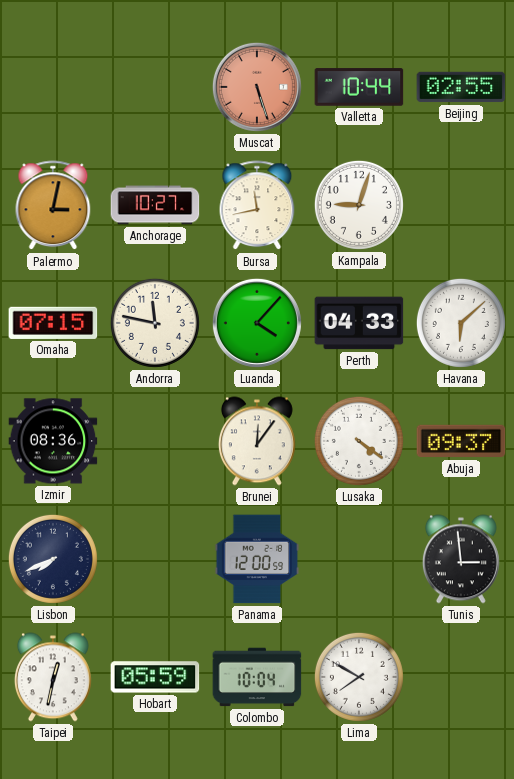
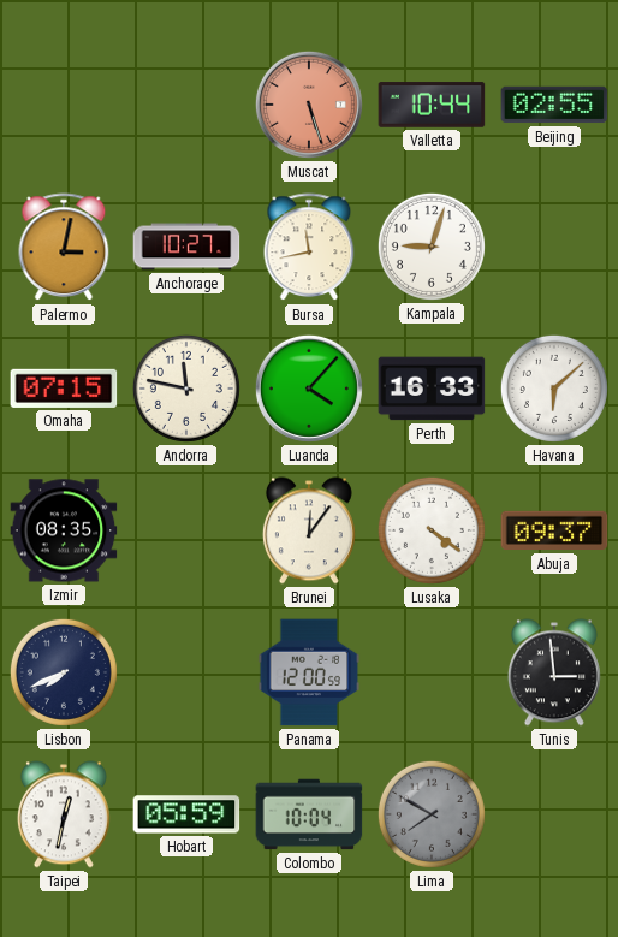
Perth: 04:33 -> 16:33 (432, 389)
Izmir: 08:36 -> 08:35 (64, 530)
Lima dial: white -> grey (432, 814)
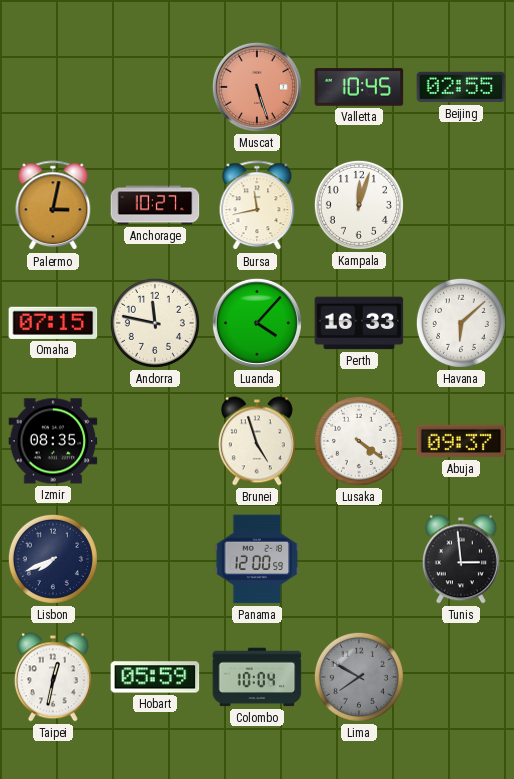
Valletta: 10:44 -> 10:45 (359, 87)
Kampala: 9:03 -> 12:03 (359, 205)
Brunei: 12:06 -> 4:57 (257, 441)
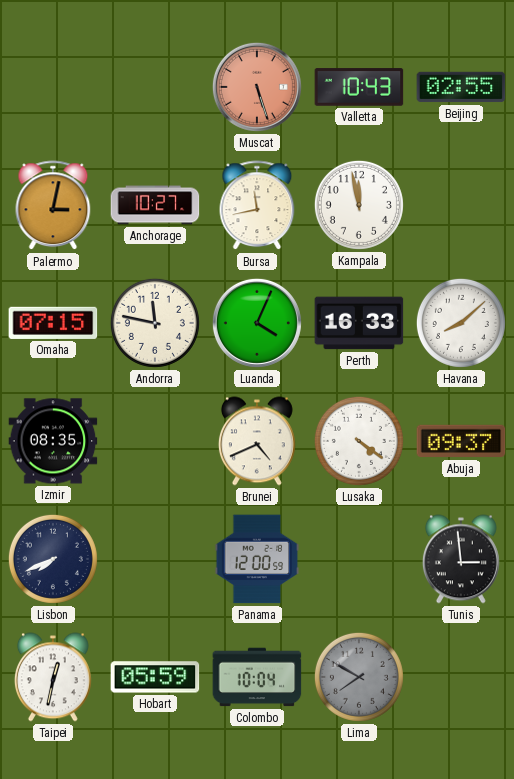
Valletta: 10:45 -> 10:43 (359, 87)
Kampala: 12:03 -> 11:58 (359, 205)
Luanda: 4:07 -> 4:04 (257, 323)
Havana: 6:08 -> 8:08 (461, 323)
Brunei: 4:57 -> 4:41 (257, 441)
